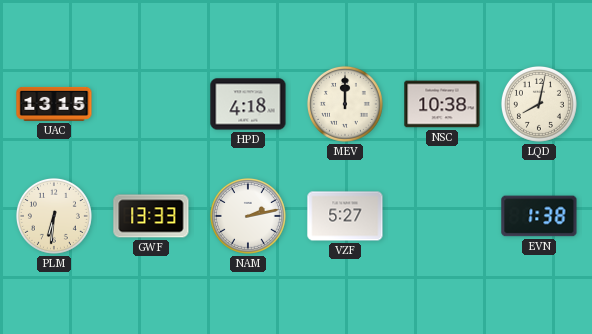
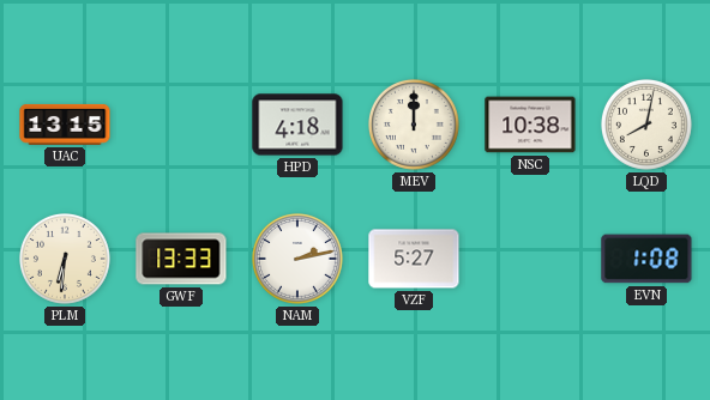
EVN: 1:38 -> 1:08 (646, 259)
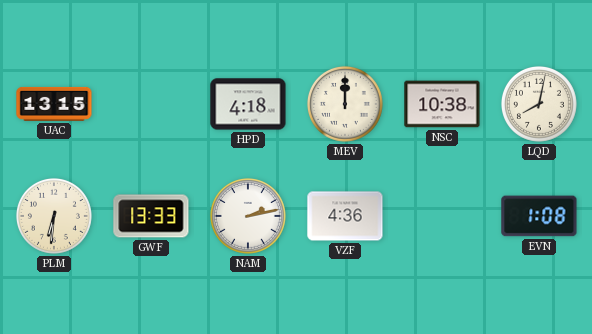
VZF: 5:27 -> 4:36 (345, 216)
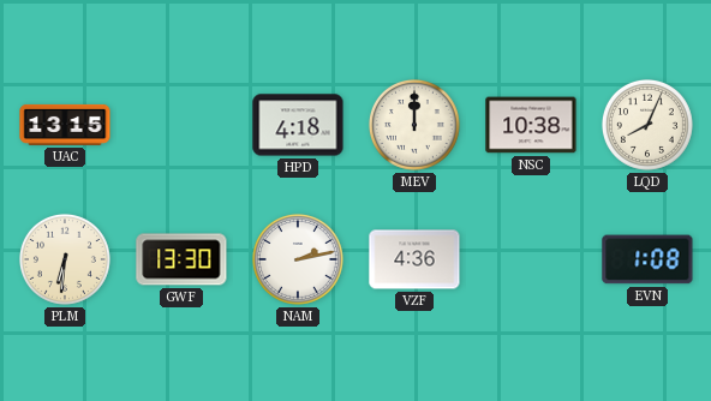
LQD: 8:02 -> 8:04 (647, 125)
GWF: 13:33 -> 13:30 (181, 259)
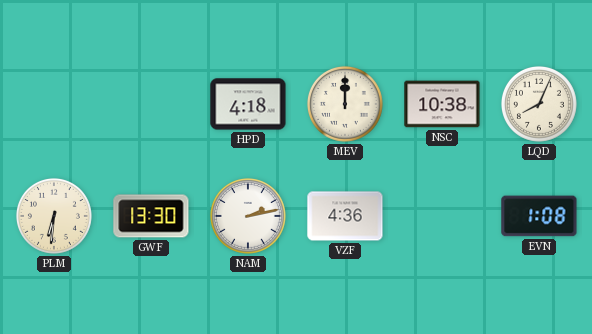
UAC: 13:15 -> none (65, 125)
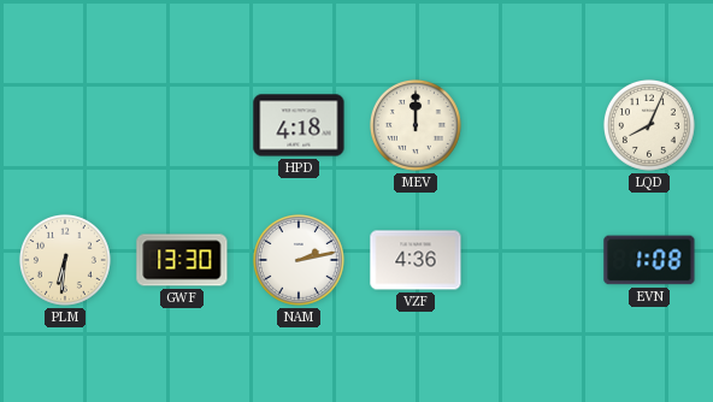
NSC: 10:38 -> none (442, 104)
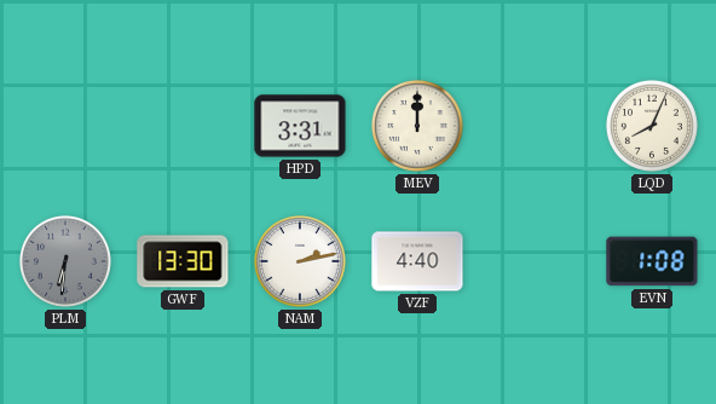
HPD: 4:18 -> 3:31 (300, 126)
PLM dial: cream -> grey (65, 261)
VZF: 4:36 -> 4:40 (417, 261)
